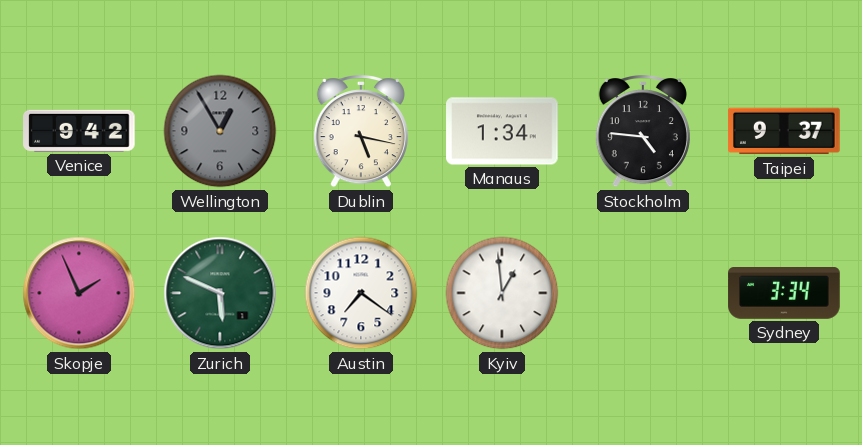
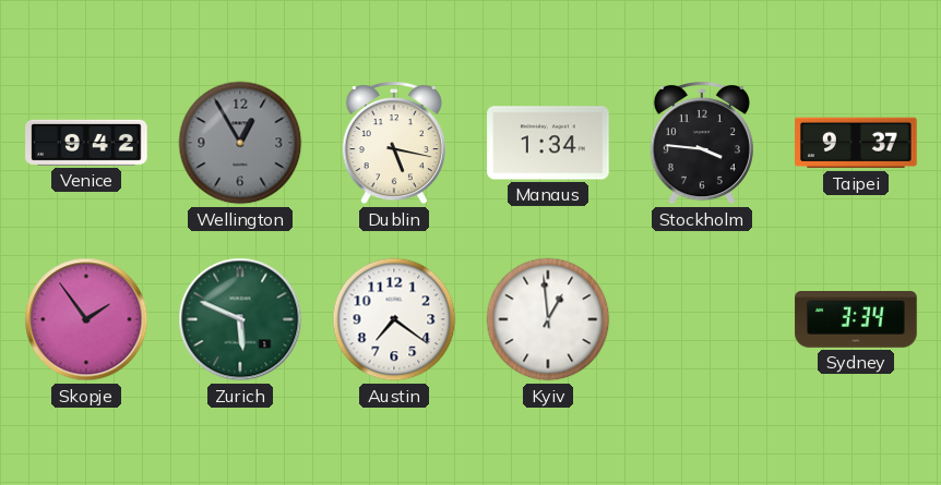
Stockholm: 4:46 -> 3:46 (702, 144)
Skopje: 1:56 -> 1:54 (86, 319)
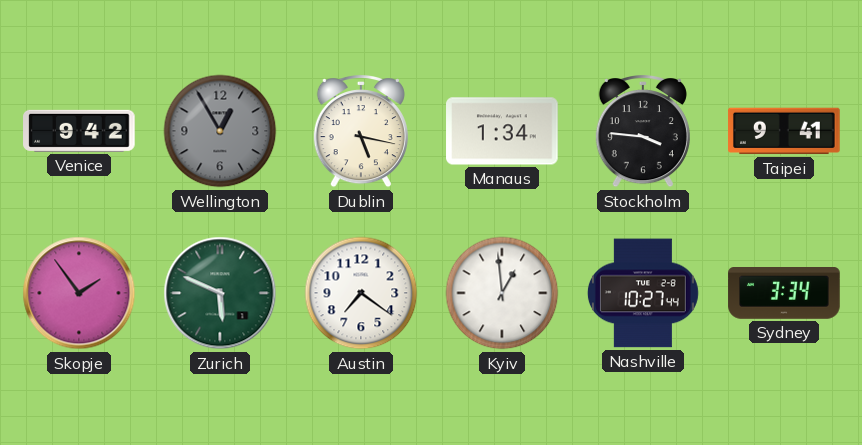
Taipei: 9:37 -> 9:41 (784, 131)
Nashville: none -> 10:27 (643, 293)
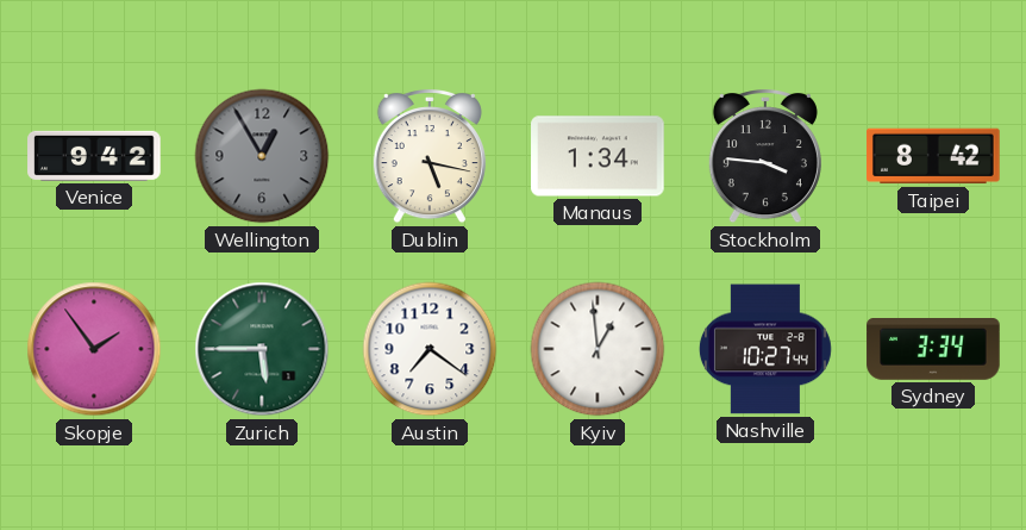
Taipei: 9:41 -> 8:42 (933, 156)
Zurich: 5:49 -> 5:45 (262, 349)
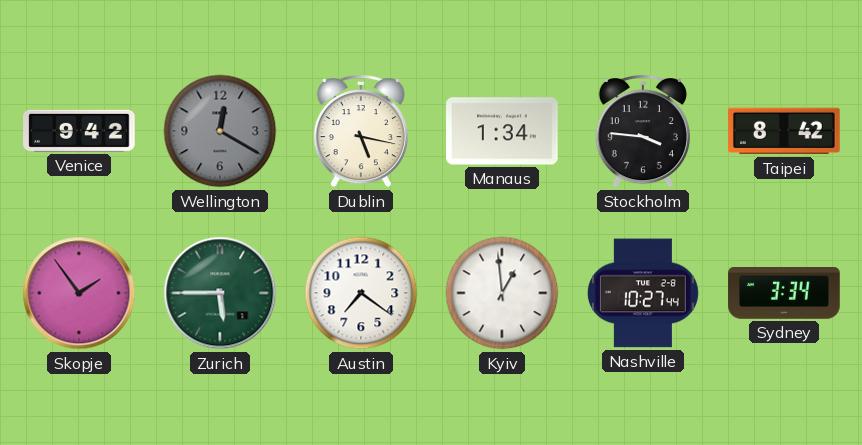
Wellington: 12:55 -> 12:20 (220, 131)
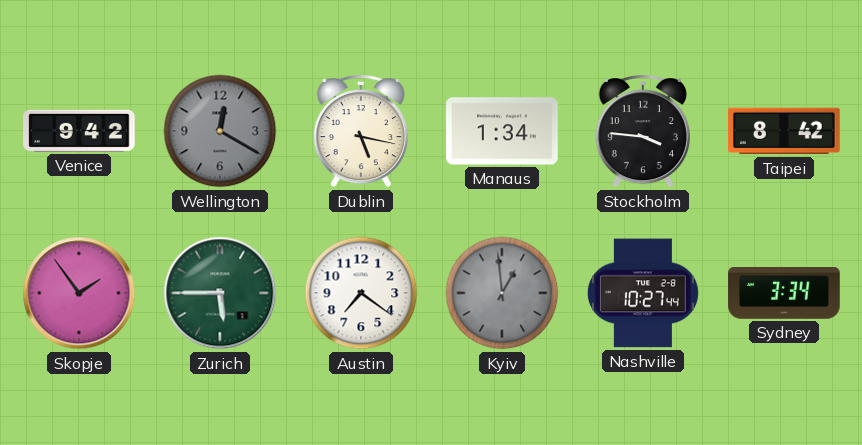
Kyiv dial: white -> grey (502, 293)
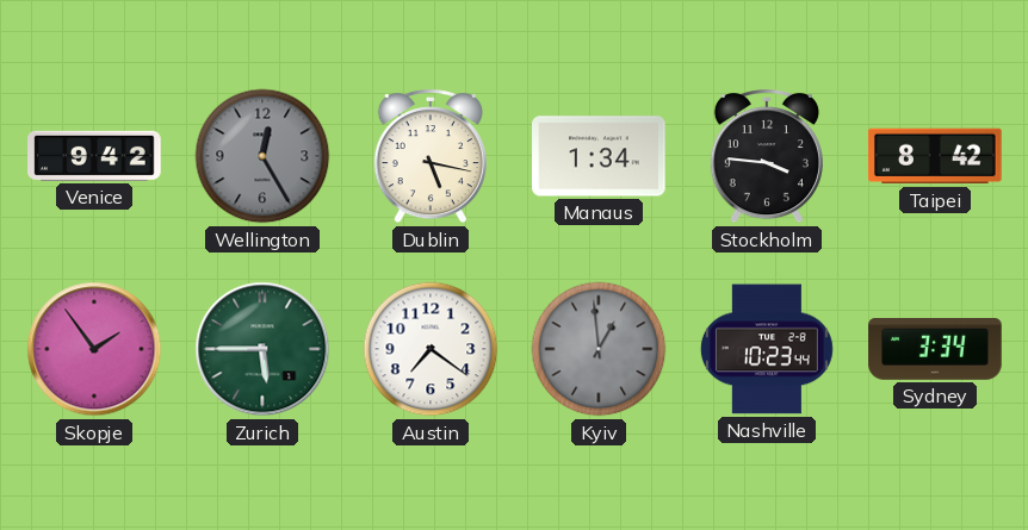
Wellington: 12:20 -> 12:25 (262, 156)
Nashville: 10:27 -> 10:23 (767, 349)
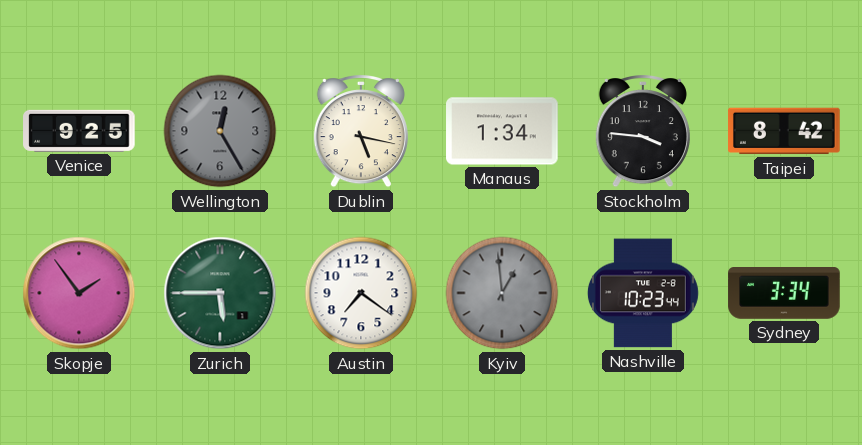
Venice: 9:42 -> 9:25 (79, 131)
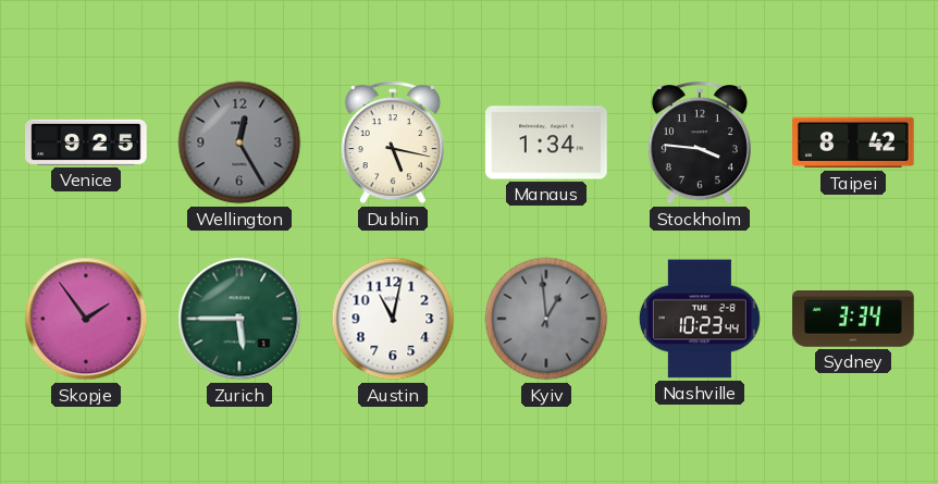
Austin: 7:21 -> 11:02 (393, 319)
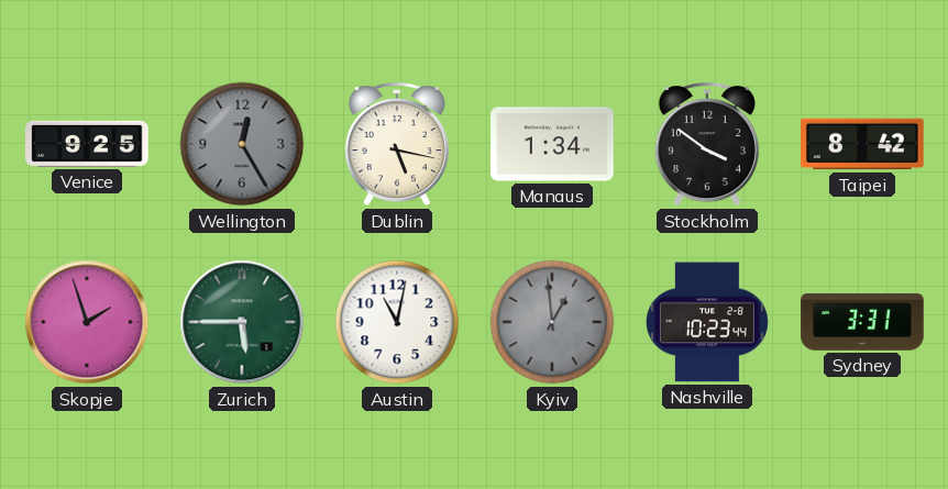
Stockholm: 3:46 -> 3:51 (707, 145)
Skopje: 1:54 -> 1:57 (87, 322)
Sydney: 3:34 -> 3:31 (862, 322)
